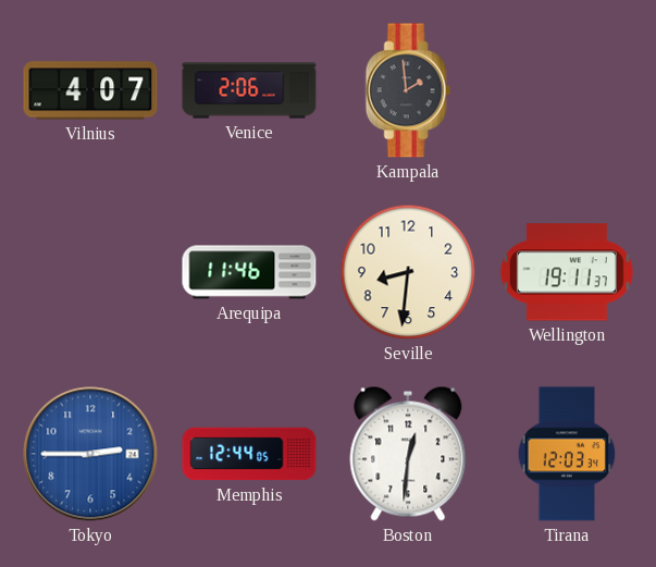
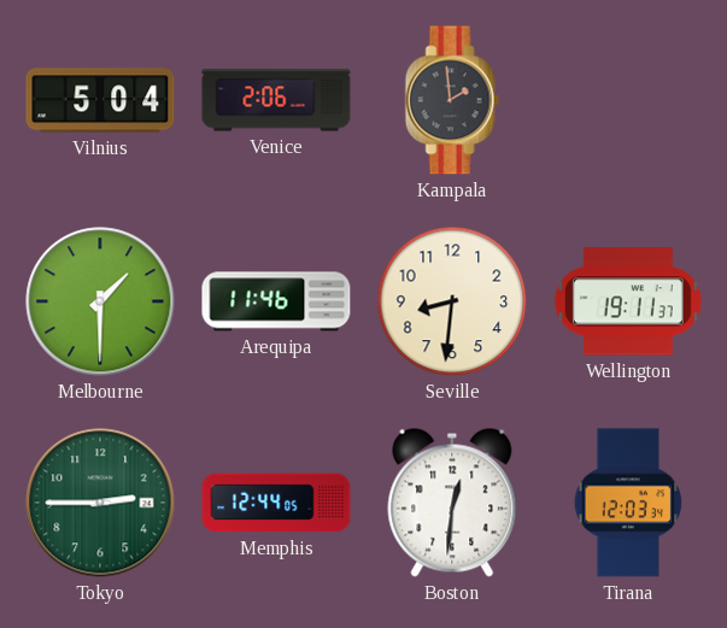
Vilnius: 4:07 -> 5:04 (100, 100)
Melbourne: none -> 1:30 (100, 301)
Tokyo dial: blue -> green (100, 503)
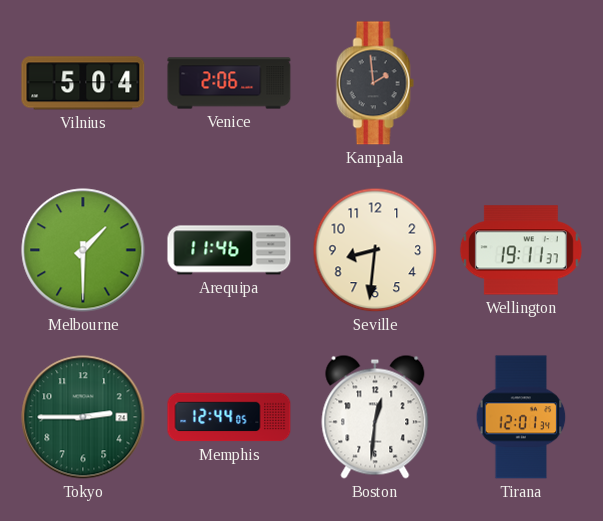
Tirana: 12:03 -> 12:01 (521, 417)
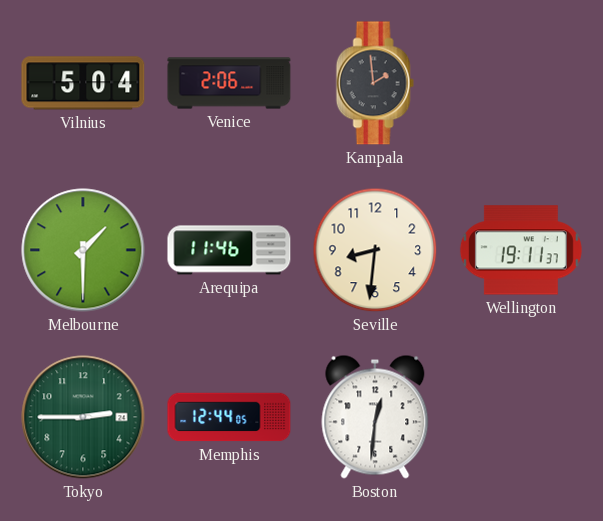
Tirana: 12:01 -> none (521, 417)
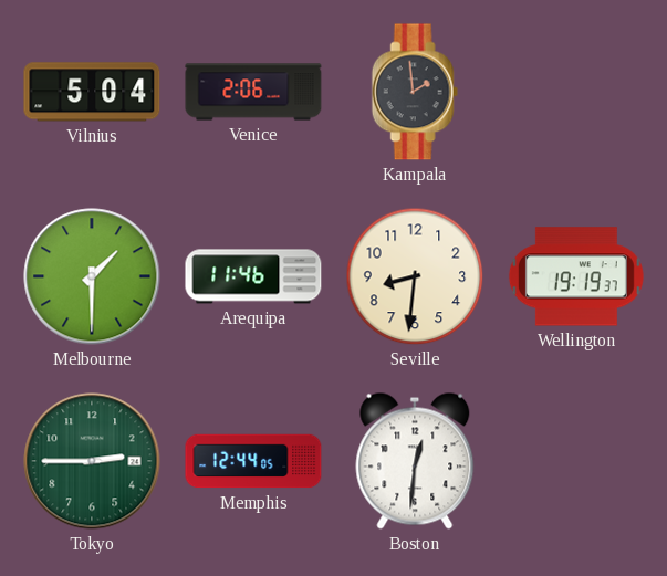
Wellington: 19:11 -> 19:19 (576, 276)
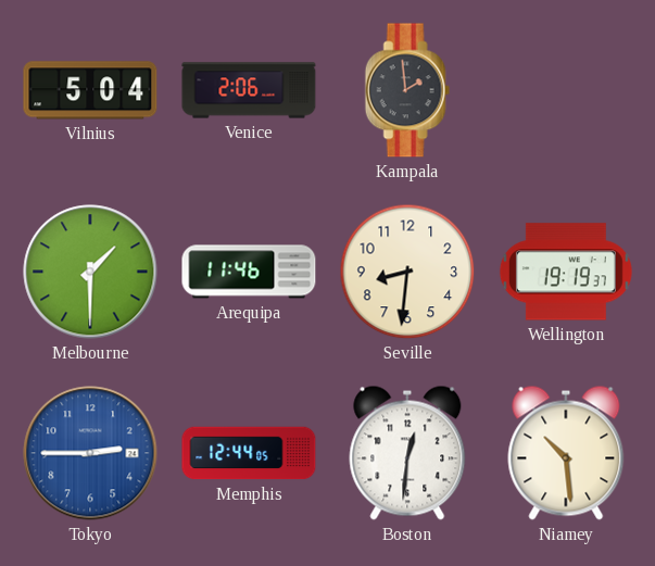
Tokyo dial: green -> blue (90, 453)
Niamey: none -> 10:29 (566, 453)
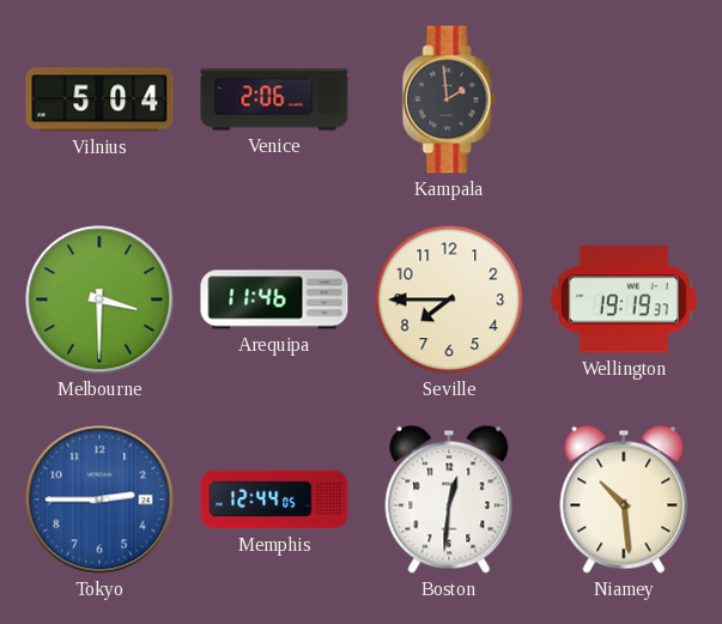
Melbourne: 1:30 -> 3:30 (99, 299)
Seville: 8:31 -> 7:45 (449, 299)
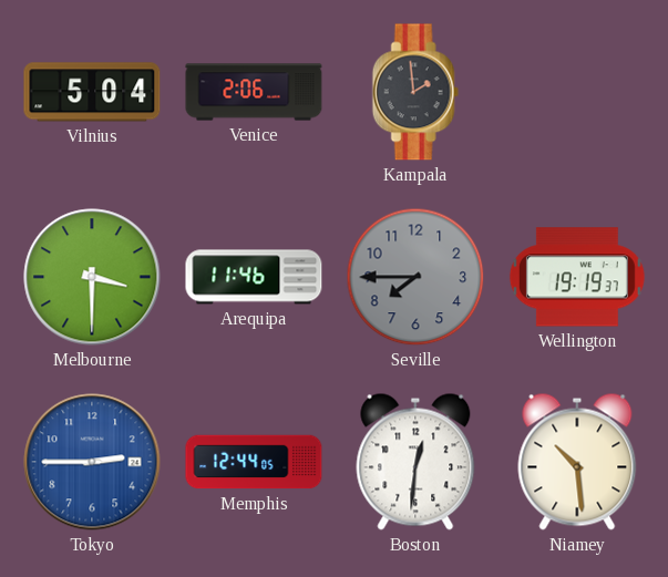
Seville dial: cream -> grey (415, 277)
